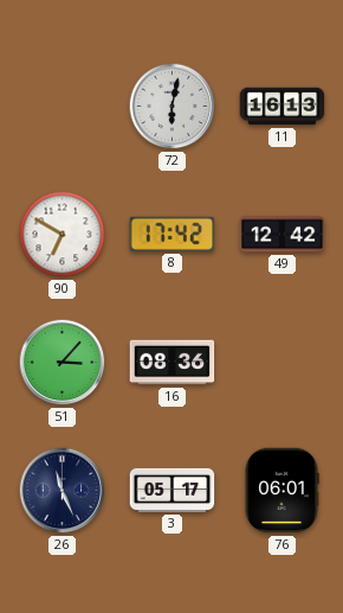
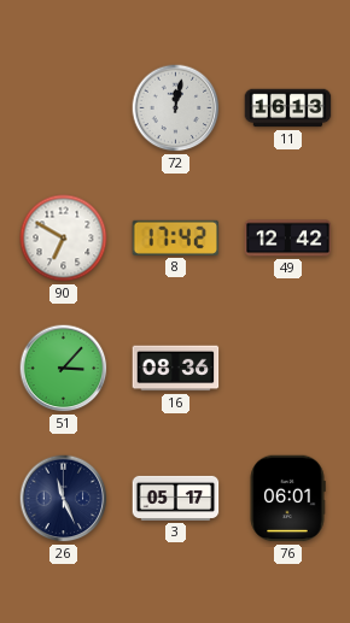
72: 6:02 -> 12:02 (176, 108)
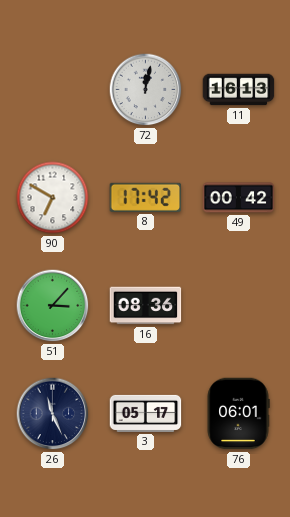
49: 12:42 -> 00:42 (239, 198)
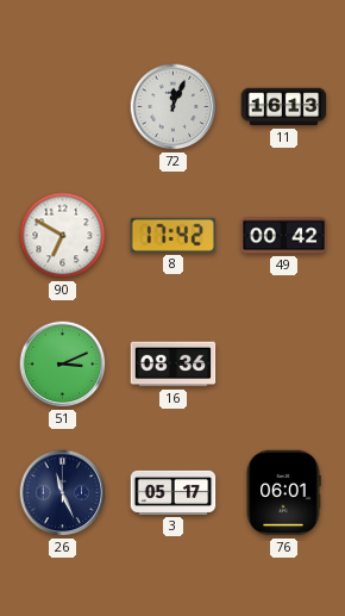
72: 12:02 -> 12:04 (174, 107)
51: 3:07 -> 3:11 (63, 365)
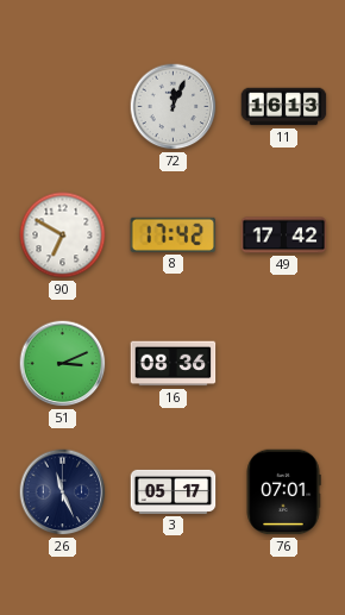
49: 00:42 -> 17:42 (284, 236)
76: 06:01 -> 07:01 (283, 492)
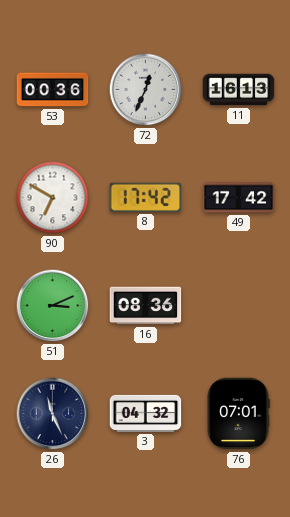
53: none -> 00:36 (53, 90)
72: 12:04 -> 12:34 (146, 90)
3: 05:17 -> 04:32 (146, 413)
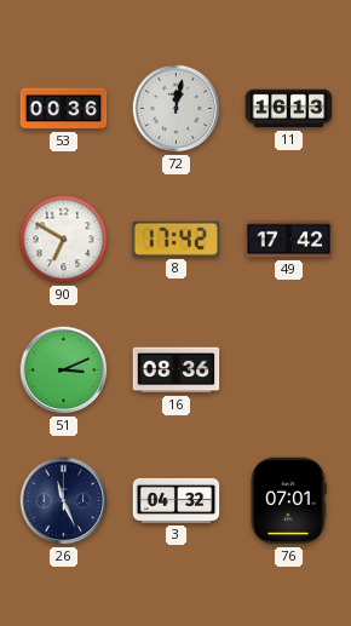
72: 12:34 -> 12:02 (177, 109)
